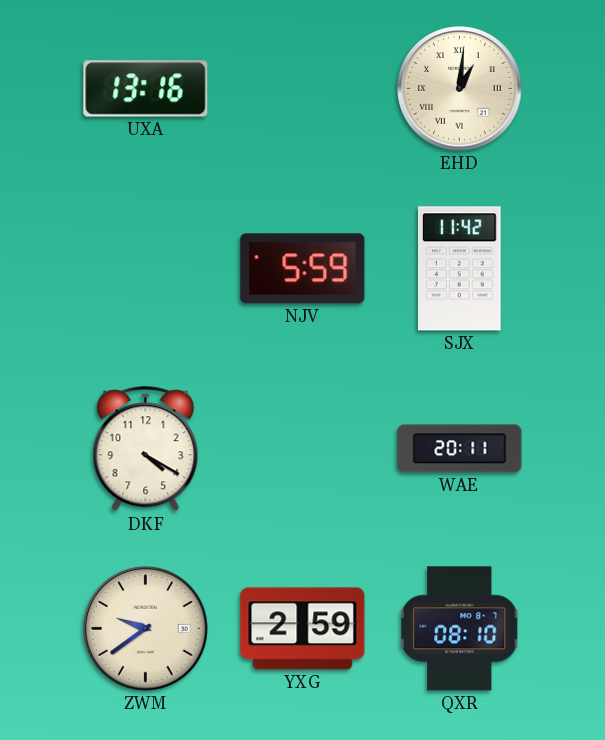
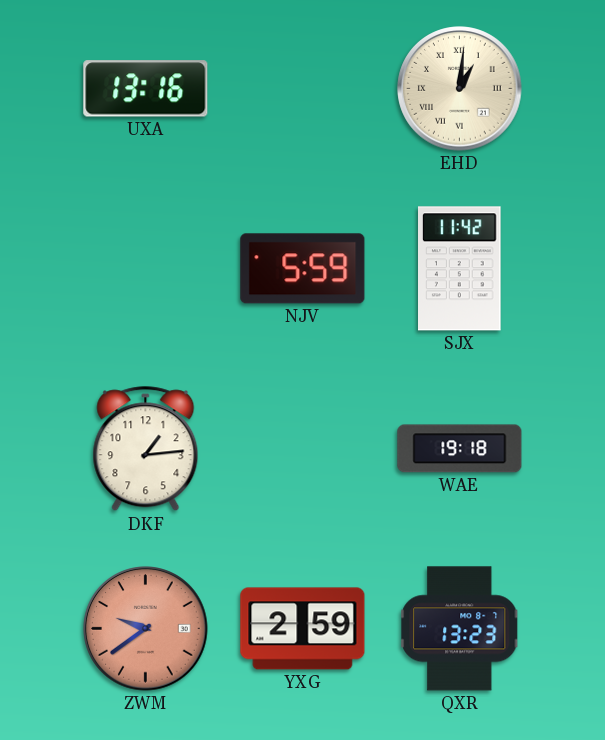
DKF: 4:20 -> 1:14 (146, 449)
WAE: 20:11 -> 19:18 (460, 449)
ZWM dial: cream -> salmon (146, 629)
QXR: 08:10 -> 13:23 (460, 629)
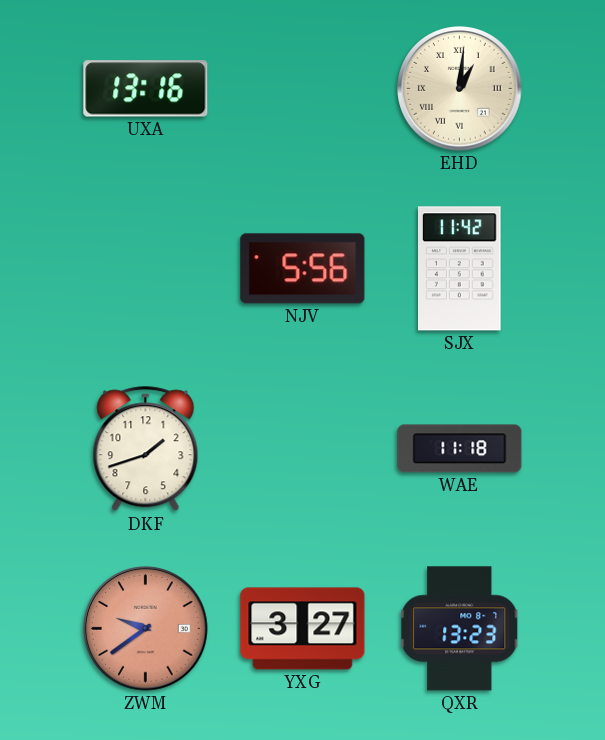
NJV: 5:59 -> 5:56 (303, 269)
DKF: 1:14 -> 1:42 (146, 449)
WAE: 19:18 -> 11:18 (460, 449)
YXG: 2:59 -> 3:27 (303, 629)
